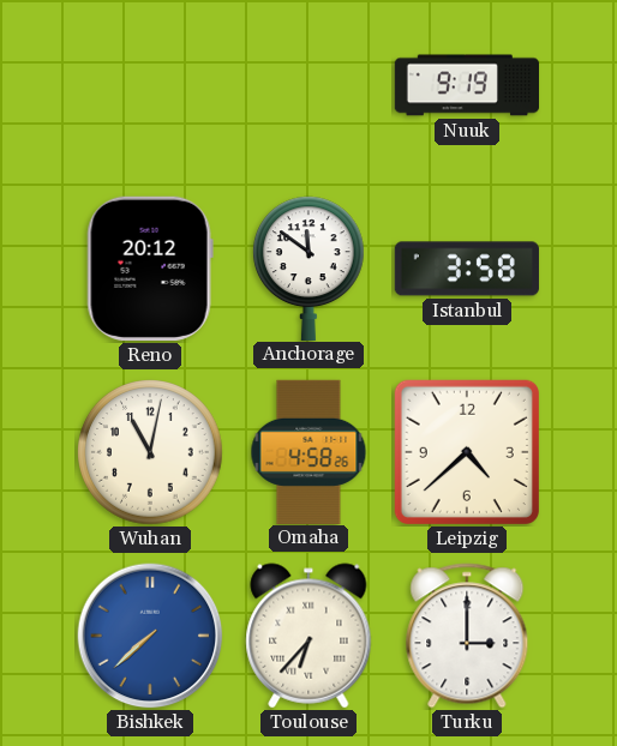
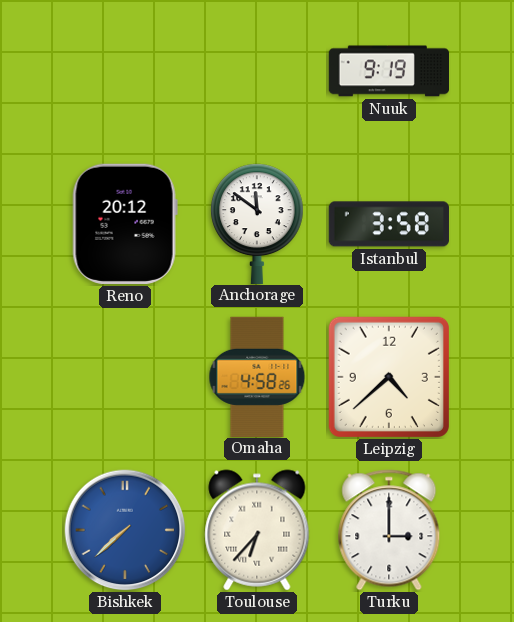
Wuhan: 11:02 -> none (151, 453)
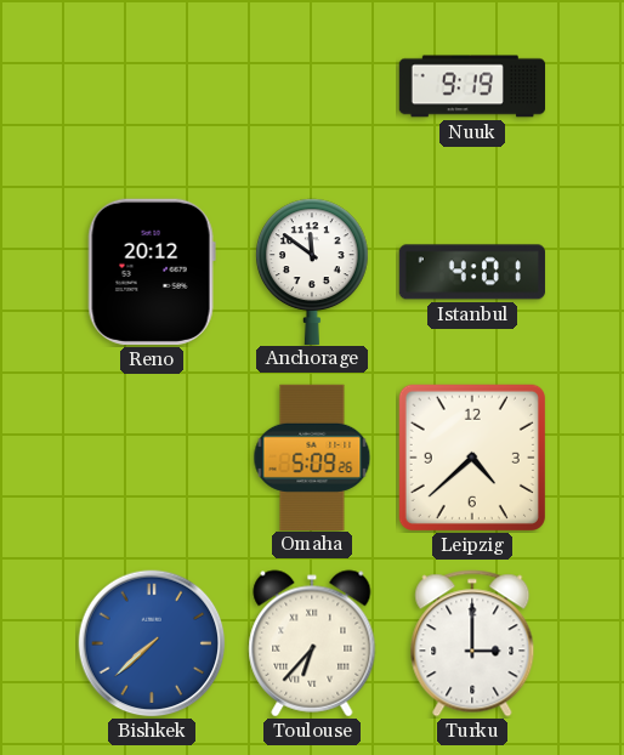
Istanbul: 3:58 -> 4:01 (472, 272)
Omaha: 4:58 -> 5:09 (312, 456)
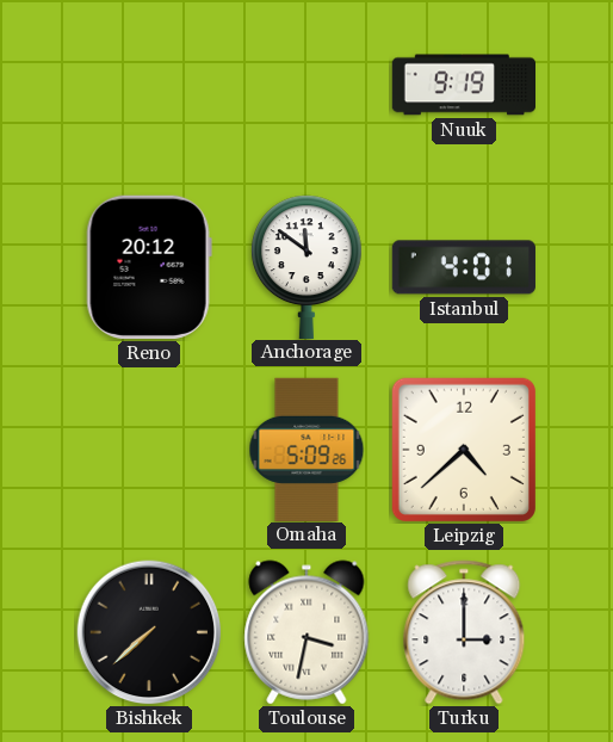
Bishkek dial: blue -> black (149, 632)
Toulouse: 6:37 -> 3:32 (306, 632)
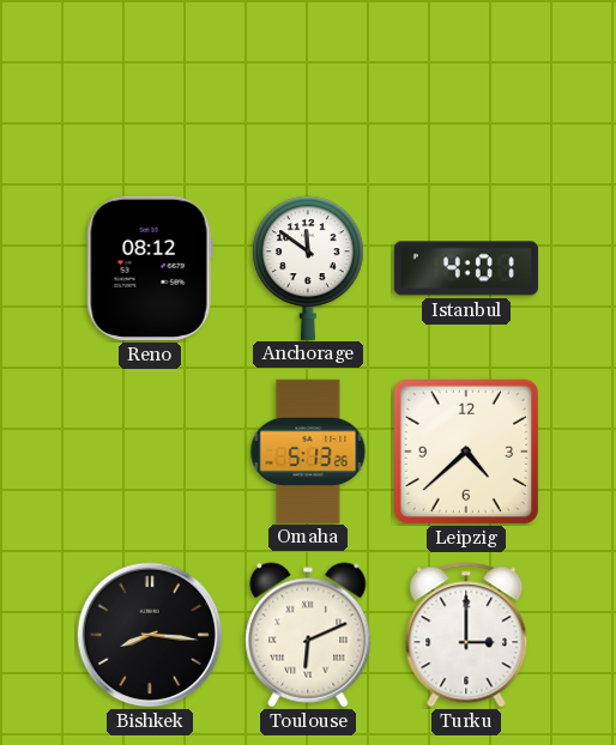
Nuuk: 9:19 -> none (463, 85)
Reno: 20:12 -> 08:12 (150, 268)
Omaha: 5:09 -> 5:13 (308, 450)
Bishkek: 7:38 -> 8:16 (150, 635)
Toulouse: 3:32 -> 6:11 (308, 635)
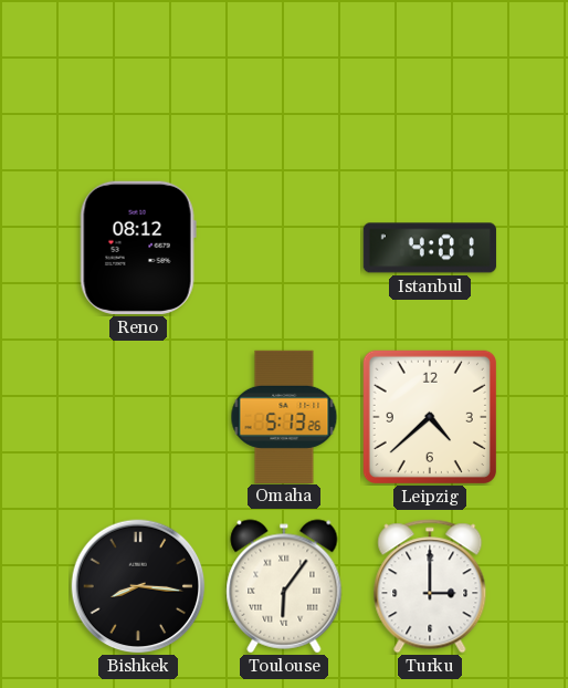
Anchorage: 11:51 -> none (308, 267)
Toulouse: 6:11 -> 6:06 (284, 586)
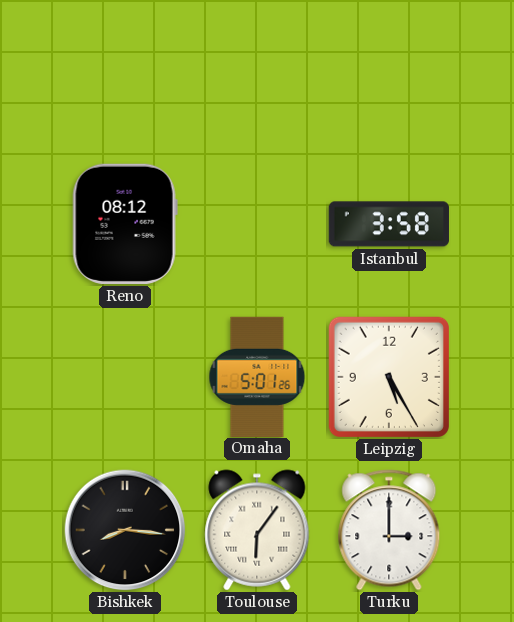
Istanbul: 4:01 -> 3:58 (389, 224)
Omaha: 5:13 -> 5:01 (257, 376)
Leipzig: 4:38 -> 5:25 (389, 377)
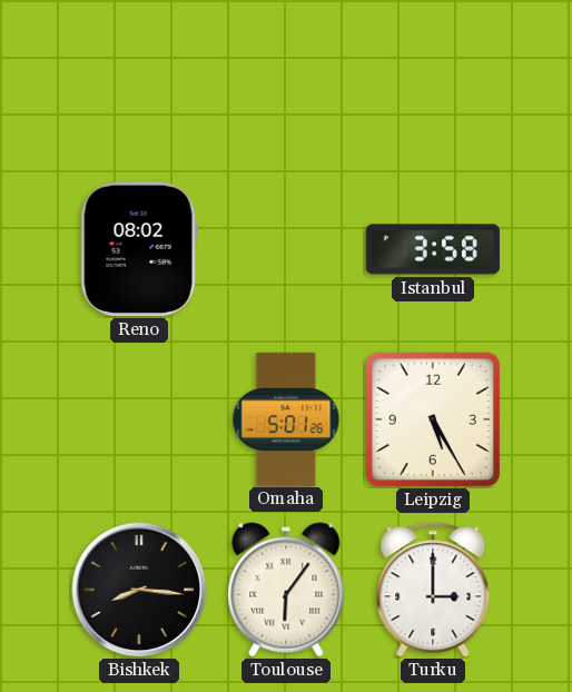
Reno: 08:12 -> 08:02 (139, 249)
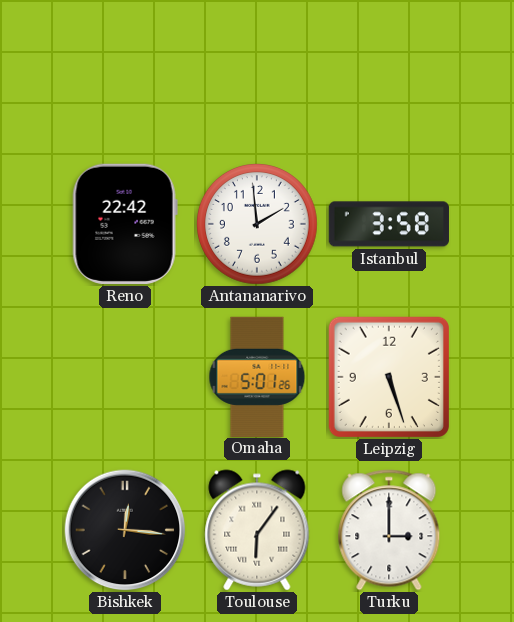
Reno: 08:02 -> 22:42 (125, 224)
Antananarivo: none -> 1:59 (258, 225)
Leipzig: 5:25 -> 5:27 (389, 377)
Bishkek: 8:16 -> 12:16 (125, 530)
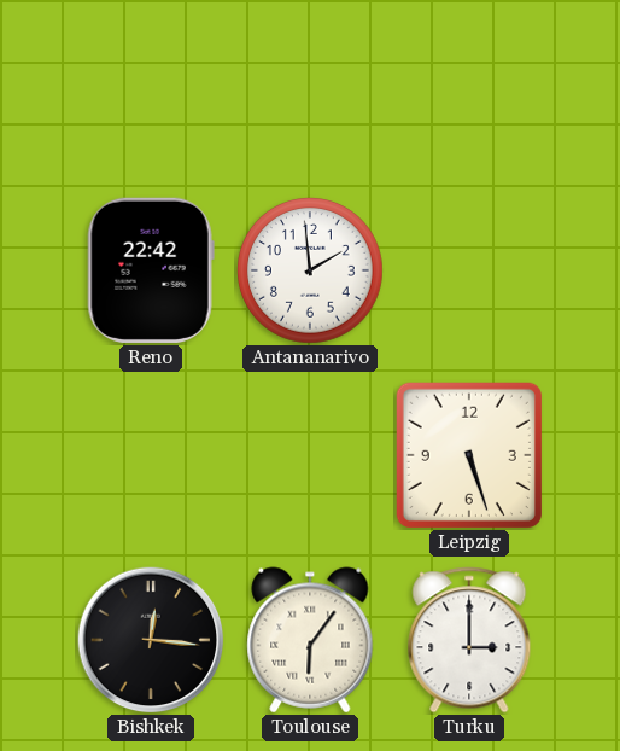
Istanbul: 3:58 -> none (389, 224)
Omaha: 5:01 -> none (257, 376)
